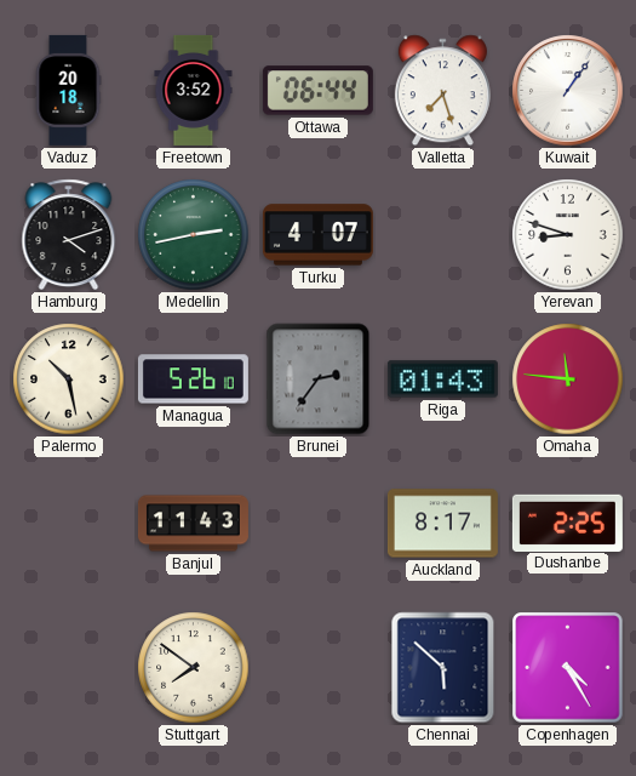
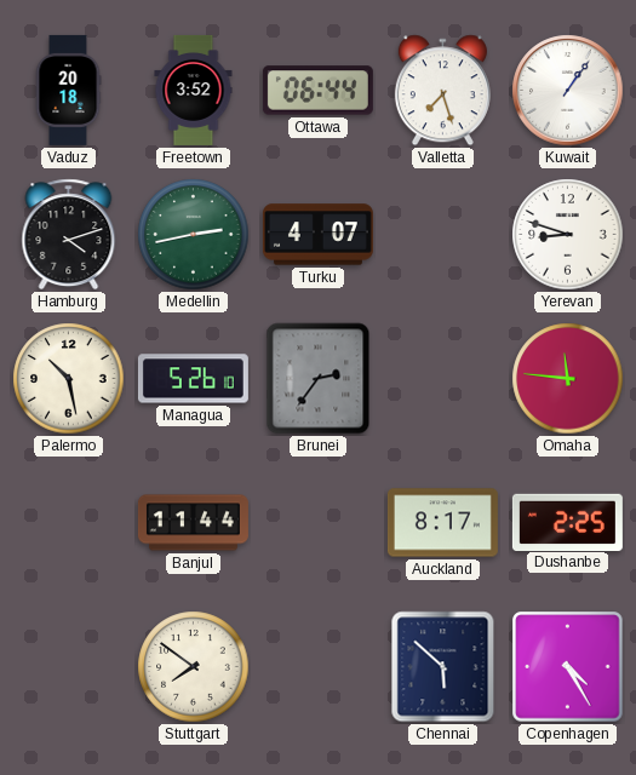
Riga: 01:43 -> none (442, 380)
Banjul: 11:43 -> 11:44 (193, 523)
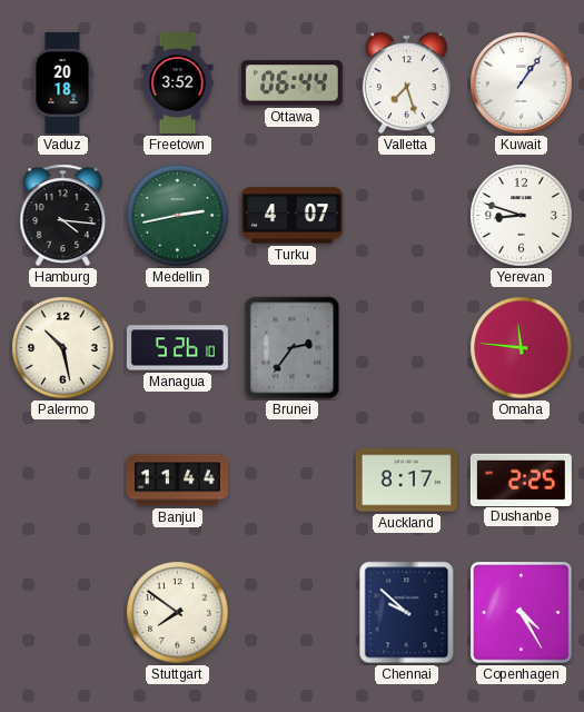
Hamburg: 4:12 -> 4:16 (63, 216)
Chennai: 5:52 -> 9:52 (407, 613)
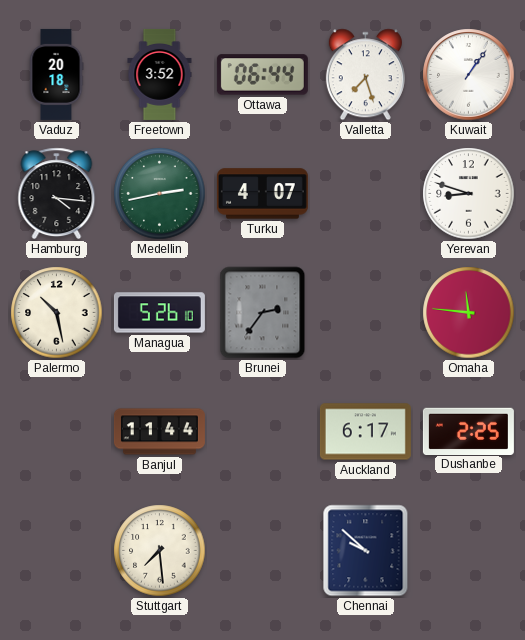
Auckland: 8:17 -> 6:17 (365, 432)
Stuttgart: 7:51 -> 7:29 (160, 551)
Copenhagen: 4:25 -> none (522, 613)
